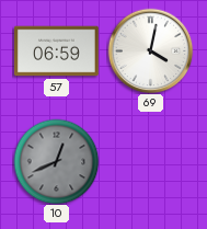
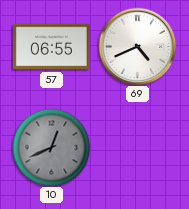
57: 06:59 -> 06:55 (51, 47)
69: 4:02 -> 4:41 (137, 46)
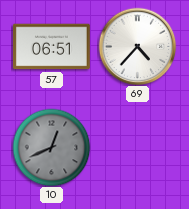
57: 06:55 -> 06:51 (51, 47)
69: 4:41 -> 4:37 (137, 46)
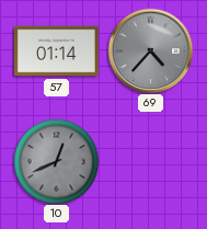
57: 06:51 -> 01:14 (56, 51)
69 dial: white -> grey (150, 50)
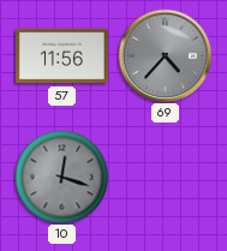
57: 01:14 -> 11:56 (61, 56)
10: 12:41 -> 12:18 (61, 177)
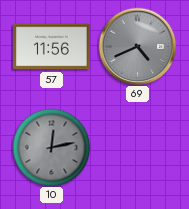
69: 4:37 -> 4:41 (137, 46)
10: 12:18 -> 12:13 (51, 147)
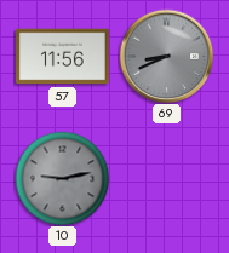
69: 4:41 -> 8:41 (166, 56)
10: 12:13 -> 9:13 (62, 178)
